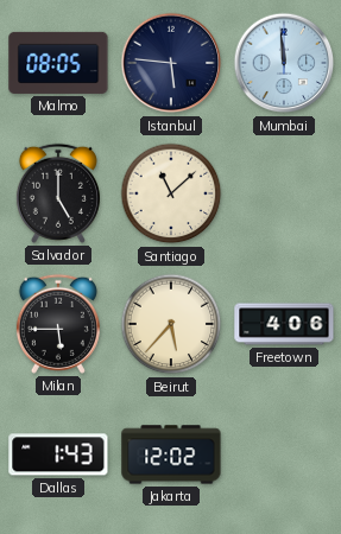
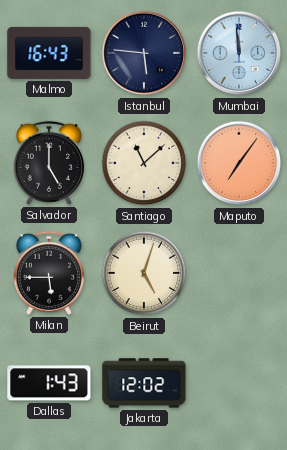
Malmo: 08:05 -> 16:43 (49, 53)
Maputo: none -> 7:06 (239, 163)
Beirut: 5:37 -> 5:03 (144, 273)
Freetown: 4:06 -> none (284, 324)
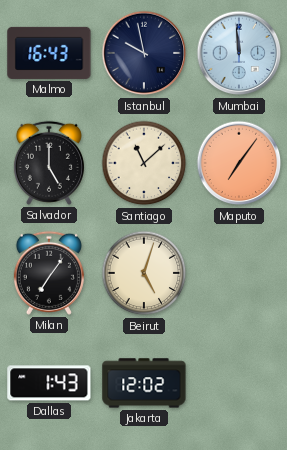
Istanbul: 5:46 -> 9:58 (144, 53)
Milan: 5:45 -> 7:06 (49, 273)
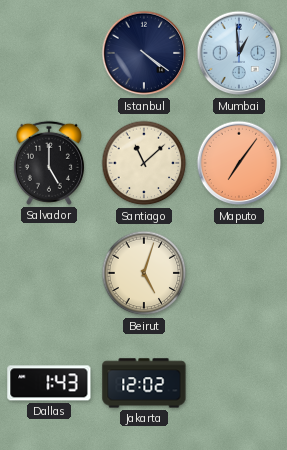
Malmo: 16:43 -> none (49, 53)
Istanbul: 9:58 -> 4:21 (144, 53)
Mumbai: 11:59 -> 12:59 (239, 53)
Milan: 7:06 -> none (49, 273)
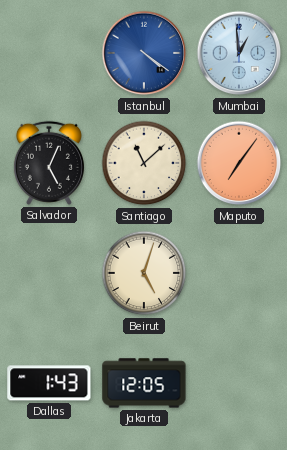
Istanbul dial: navy -> blue (144, 53)
Salvador: 5:00 -> 5:04 (49, 163)
Jakarta: 12:02 -> 12:05 (144, 383)
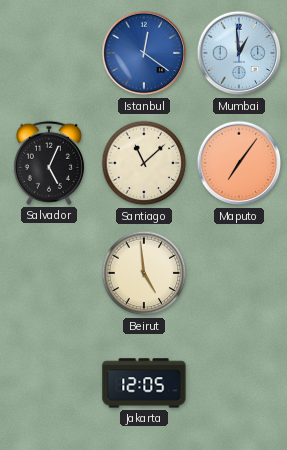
Istanbul: 4:21 -> 12:21 (144, 53)
Beirut: 5:03 -> 4:59 (144, 273)
Dallas: 1:43 -> none (49, 383)
